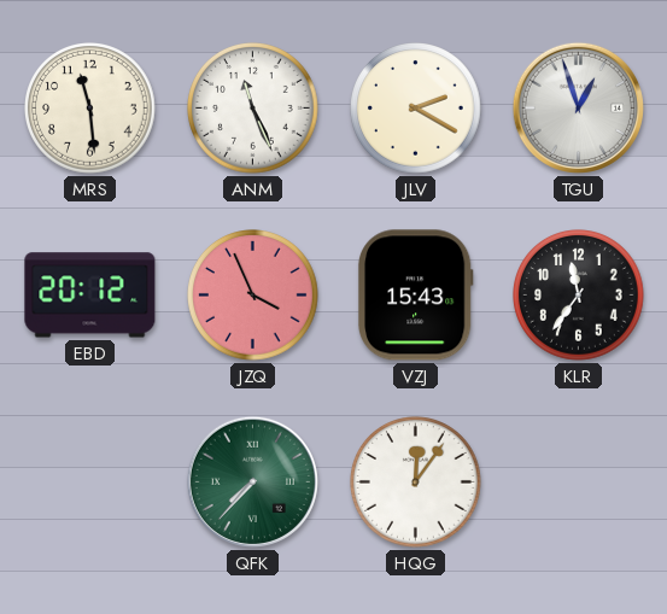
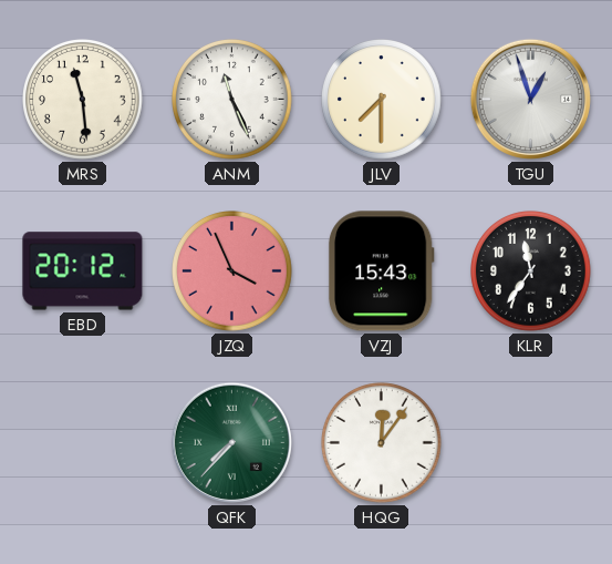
JLV: 2:20 -> 7:30 (382, 100)
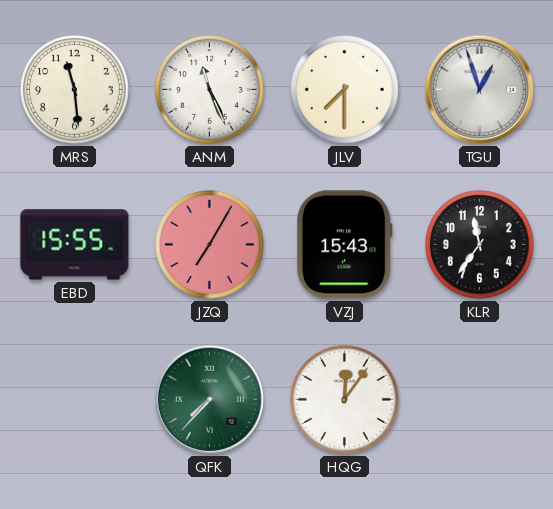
EBD: 20:12 -> 15:55 (75, 245)
JZQ: 3:56 -> 7:05 (210, 245)
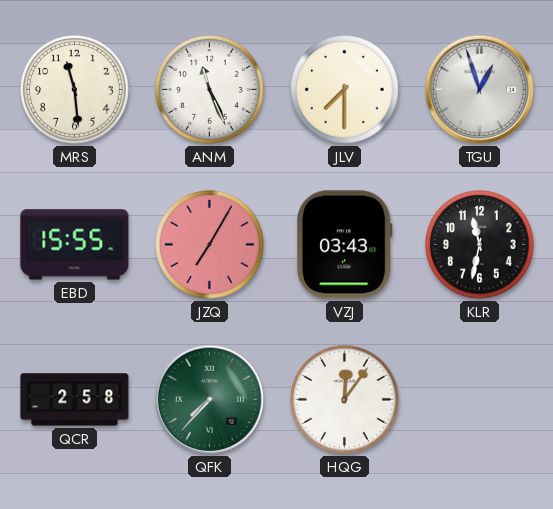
VZJ: 15:43 -> 03:43 (344, 245)
KLR: 11:36 -> 11:32 (480, 245)
QCR: none -> 2:58 (75, 400)
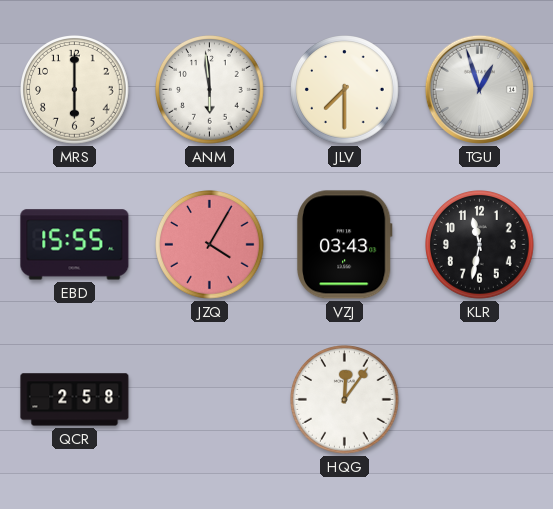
MRS: 11:29 -> 6:00 (75, 90)
ANM: 11:26 -> 5:59 (210, 90)
JZQ: 7:05 -> 4:05 (210, 245)
QFK: 7:37 -> none (209, 399)
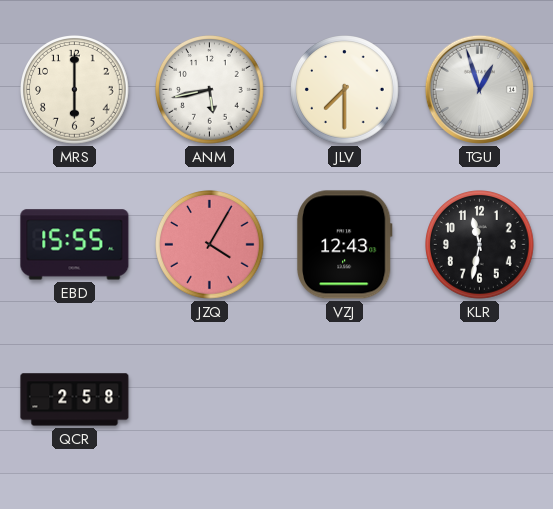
ANM: 5:59 -> 5:43 (210, 90)
VZJ: 03:43 -> 12:43 (344, 245)
HQG: 12:06 -> none (345, 400)
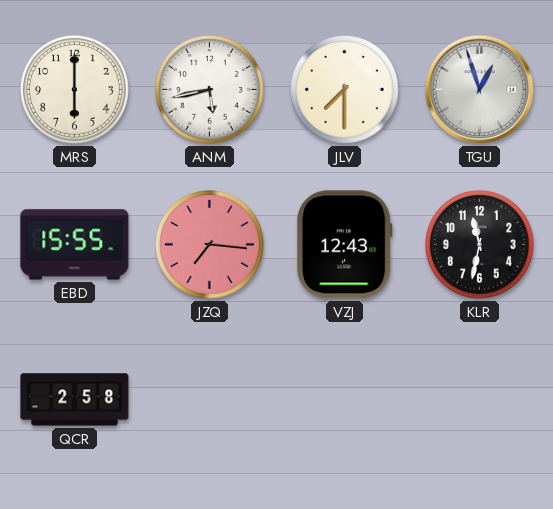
JZQ: 4:05 -> 7:16 (210, 245)
